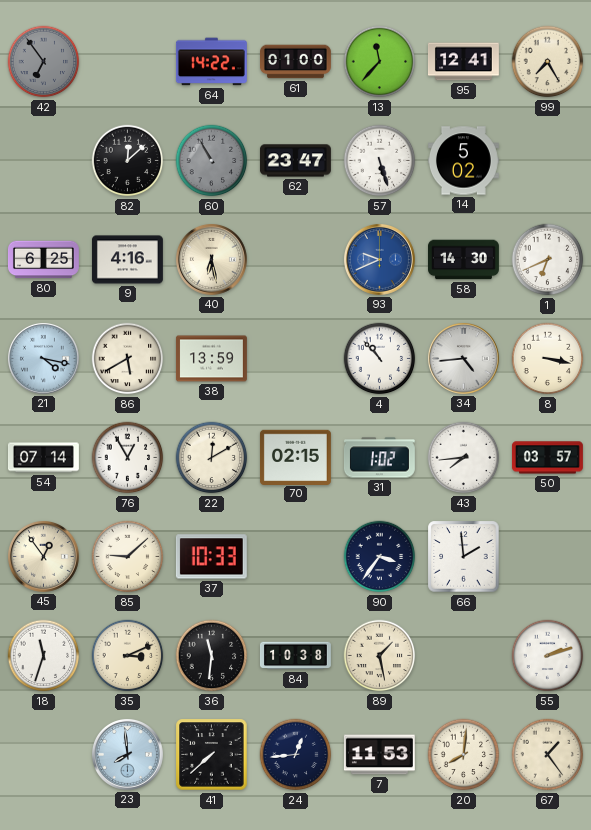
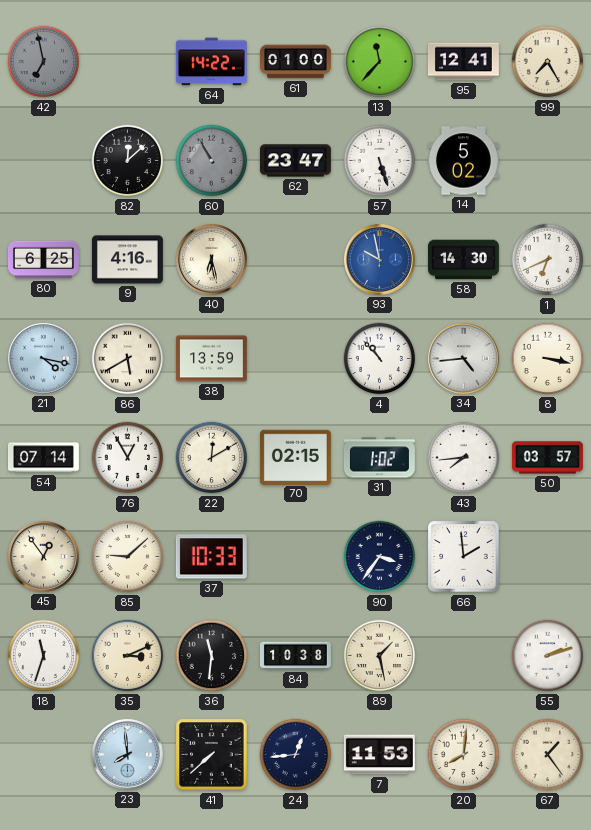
42: 6:54 -> 6:58 (44, 62)
93: 9:41 -> 9:58 (379, 259)
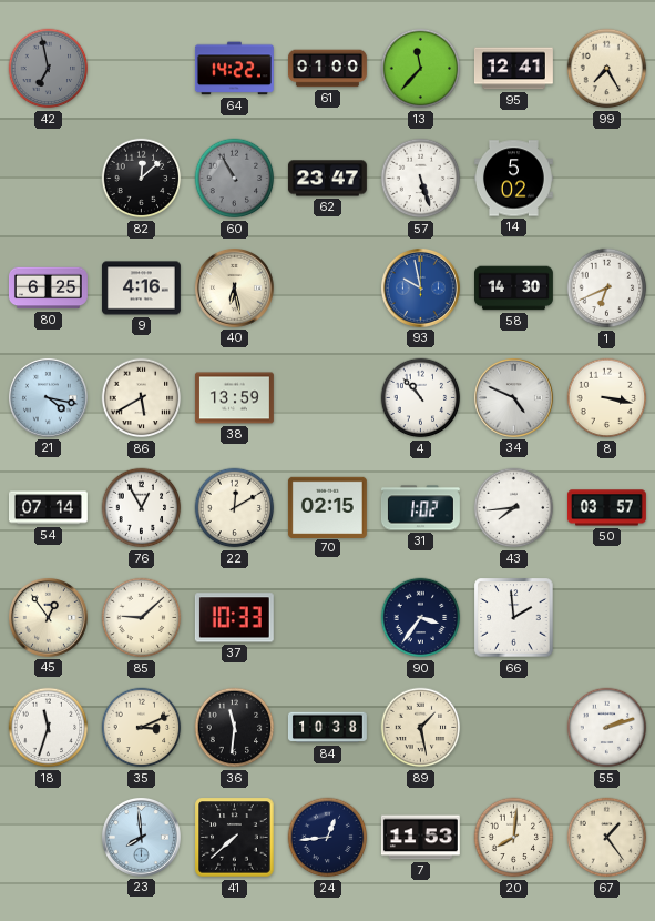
34: 4:44 -> 4:49 (513, 397)
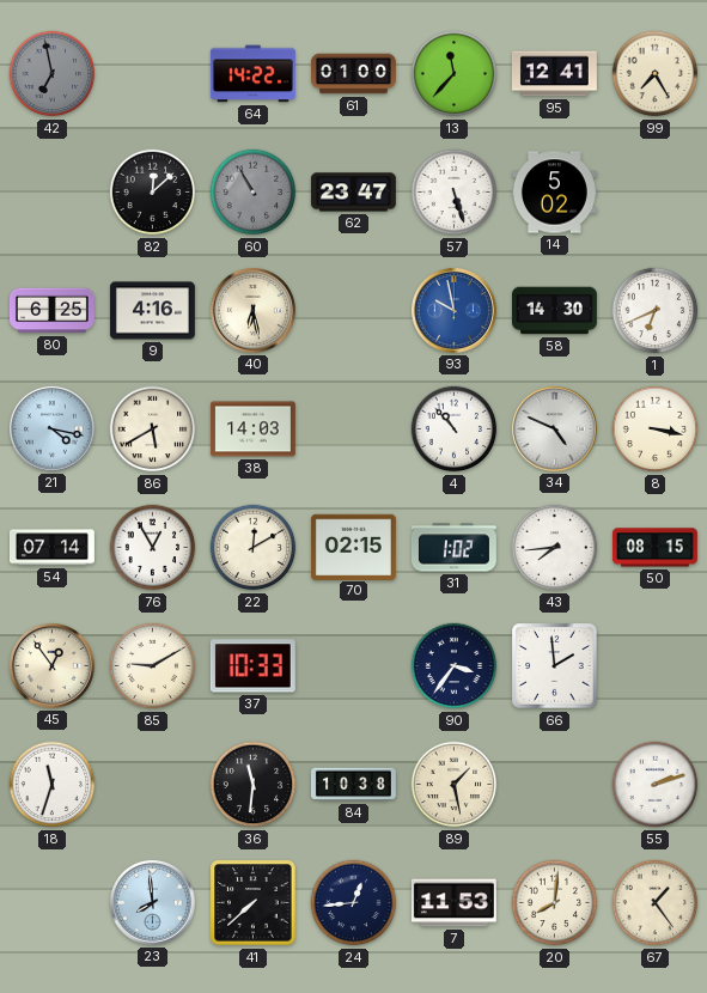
38: 13:59 -> 14:03 (252, 430)
50: 03:57 -> 08:15 (654, 548)
85: 9:08 -> 9:10 (153, 666)
35: 3:11 -> none (142, 728)
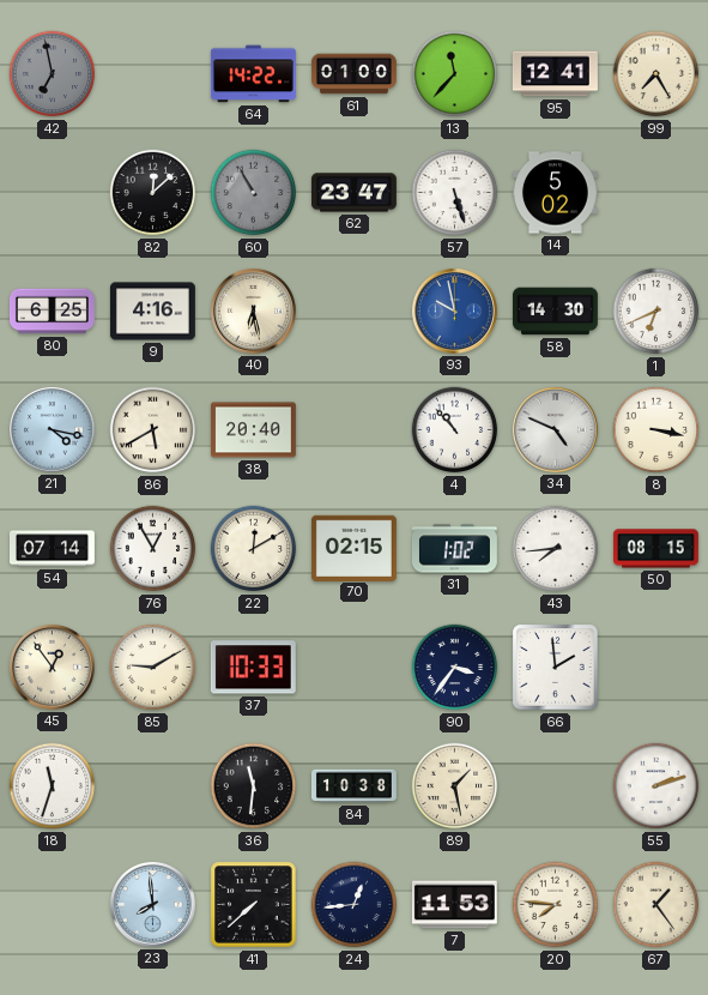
38: 14:03 -> 20:40 (253, 430)
20: 8:01 -> 7:46 (556, 905)
